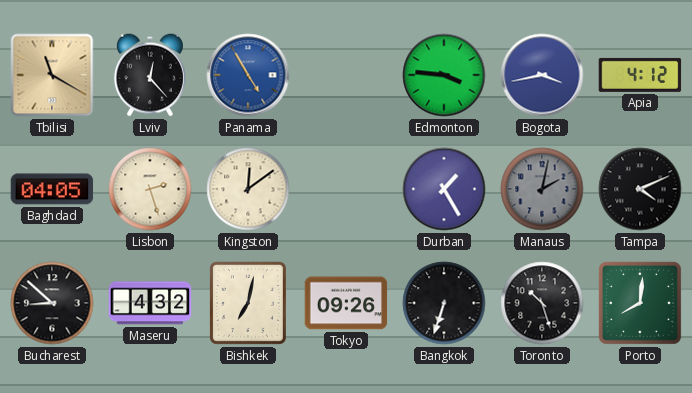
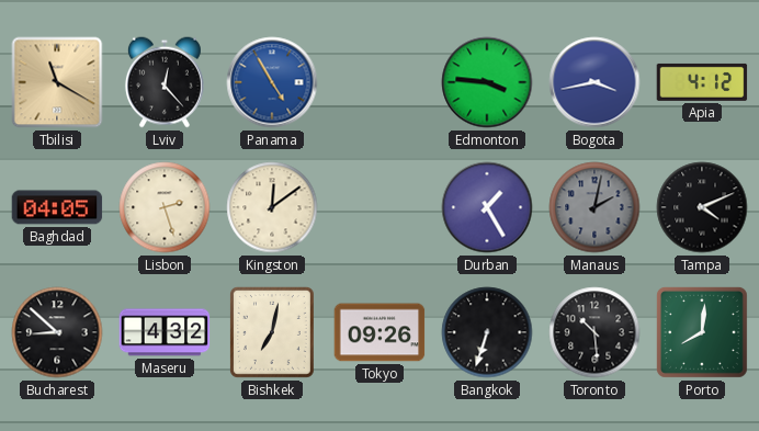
Toronto: 10:27 -> 10:29 (594, 332)
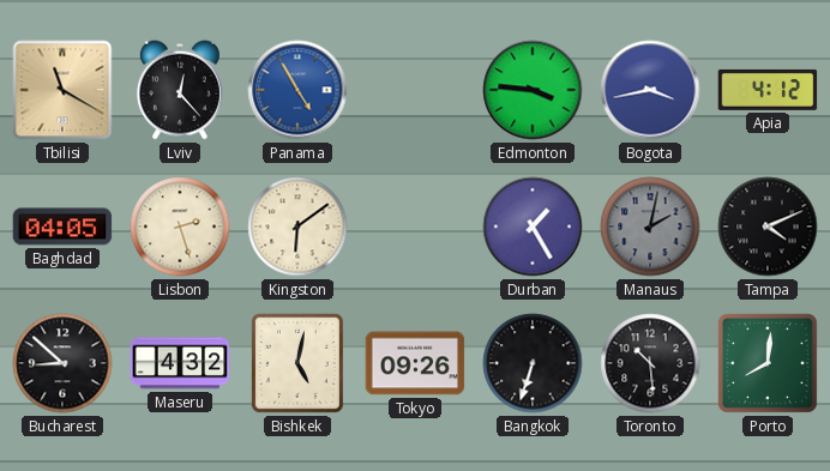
Kingston: 12:09 -> 6:09 (297, 227)
Bishkek: 7:02 -> 5:02 (297, 363)
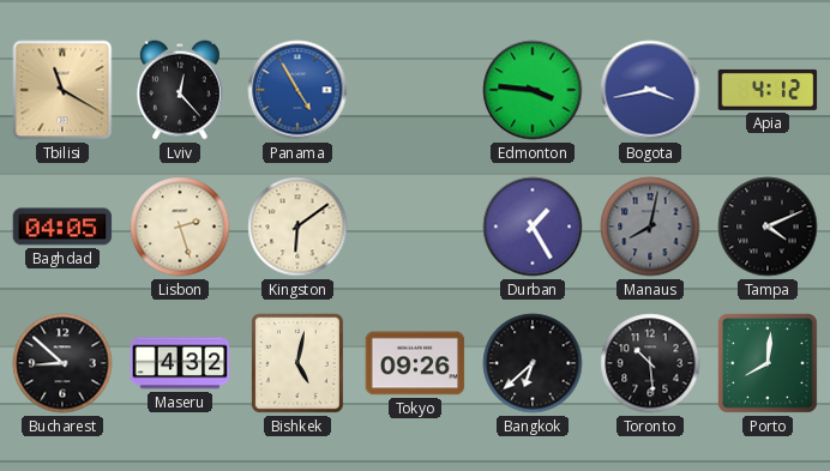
Manaus: 2:02 -> 8:02 (650, 227)
Bangkok: 6:33 -> 6:38 (533, 363)
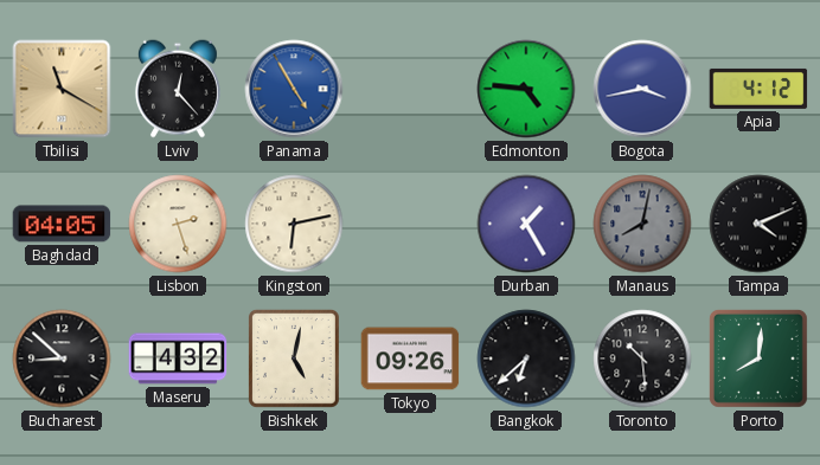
Edmonton: 3:46 -> 4:46 (526, 89)
Kingston: 6:09 -> 6:13 (294, 224)
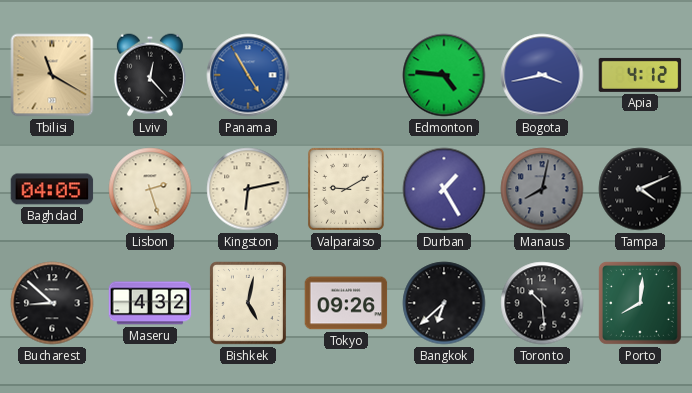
Valparaiso: none -> 9:10 (346, 189)
